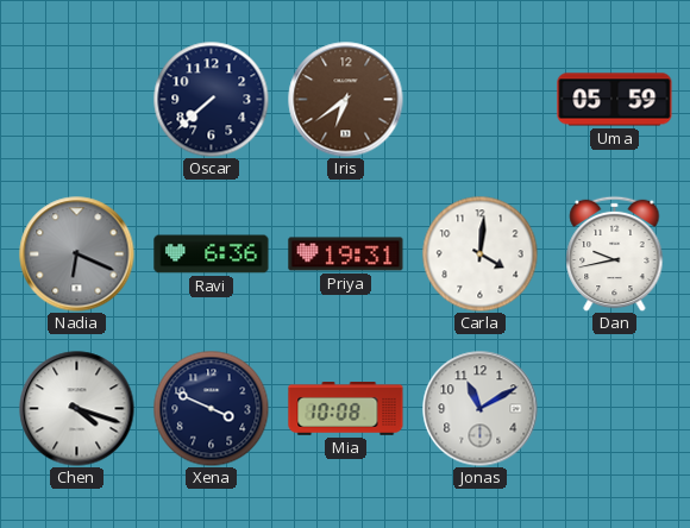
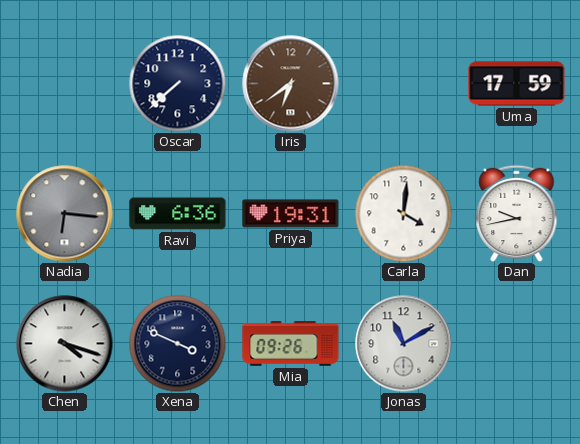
Uma: 05:59 -> 17:59 (517, 84)
Nadia: 6:19 -> 6:16 (65, 214)
Mia: 10:08 -> 09:26 (291, 344)
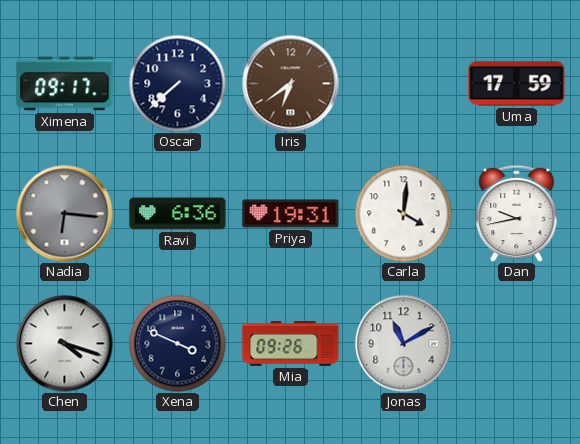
Ximena: none -> 09:17 (65, 84)
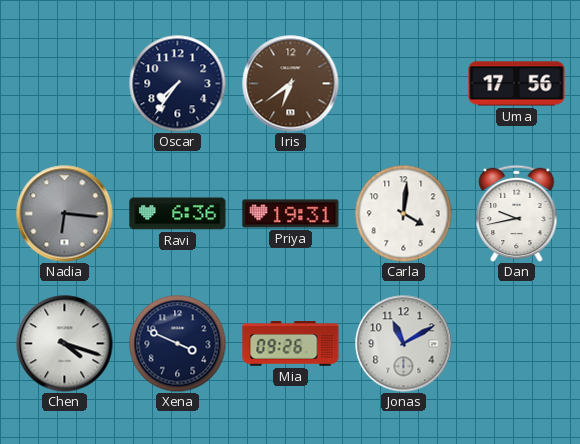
Ximena: 09:17 -> none (65, 84)
Oscar: 7:38 -> 7:36 (177, 83)
Uma: 17:59 -> 17:56 (517, 84)
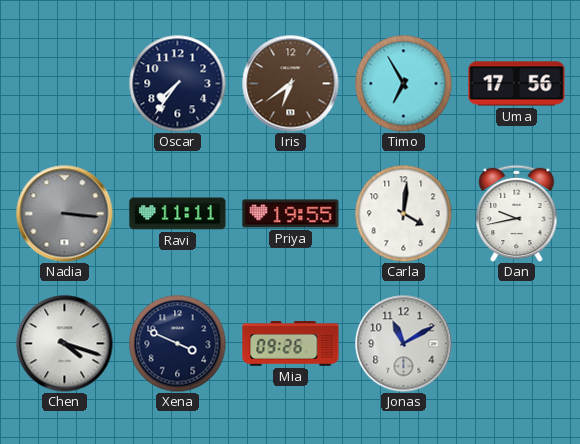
Timo: none -> 6:55 (403, 83)
Nadia: 6:16 -> 3:16 (65, 214)
Ravi: 6:36 -> 11:11 (178, 214)
Priya: 19:31 -> 19:55 (291, 214)
